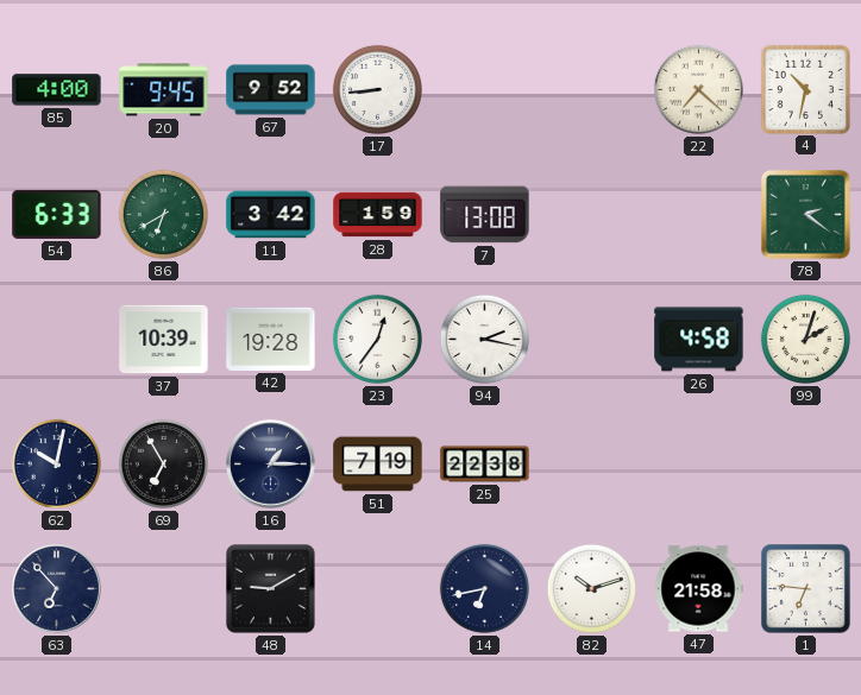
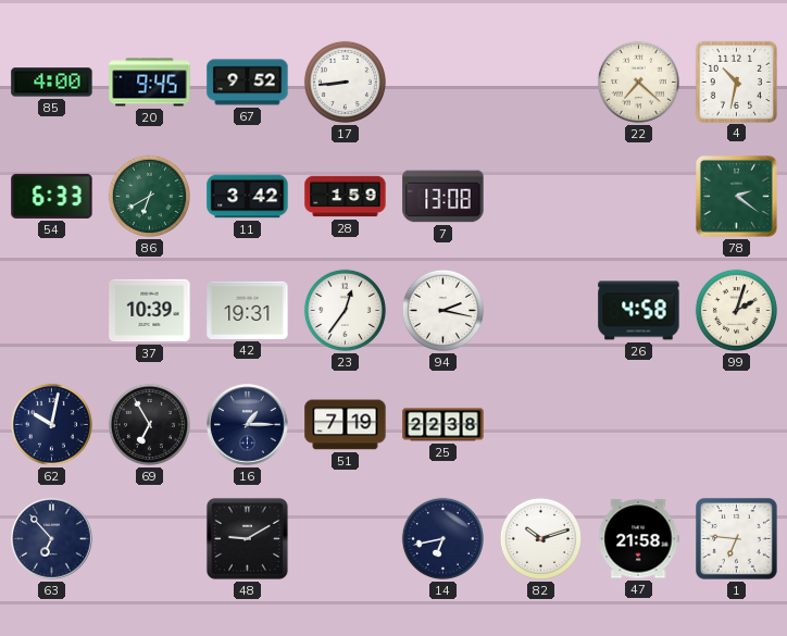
42: 19:28 -> 19:31 (248, 310)
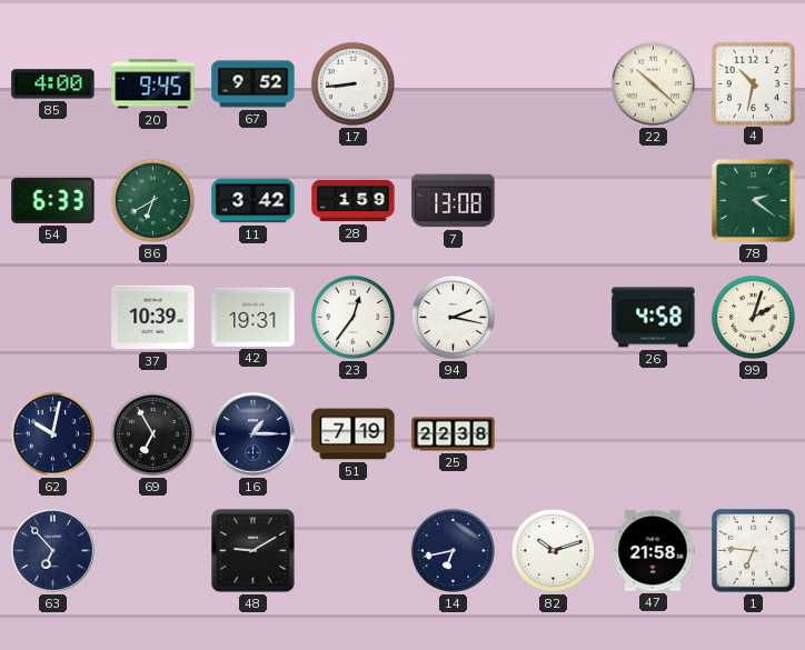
22: 7:22 -> 10:22 (653, 83)
